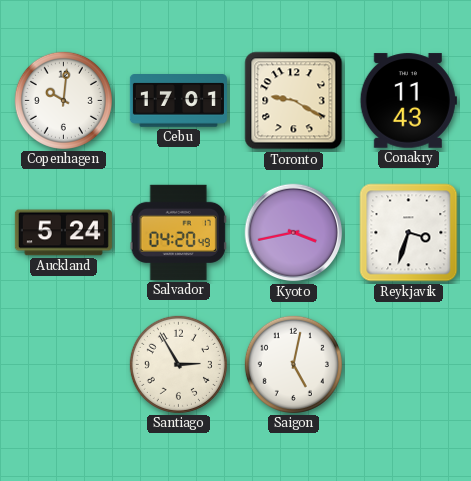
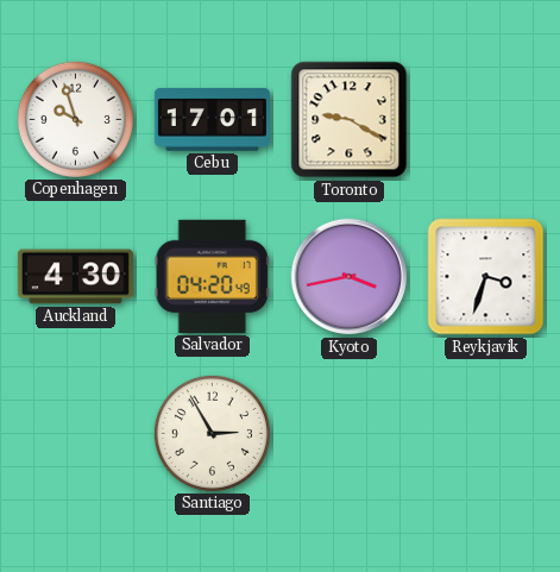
Copenhagen: 10:01 -> 9:57 (75, 119)
Conakry: 11:43 -> none (408, 101)
Auckland: 5:24 -> 4:30 (75, 277)
Saigon: 5:02 -> none (293, 364)
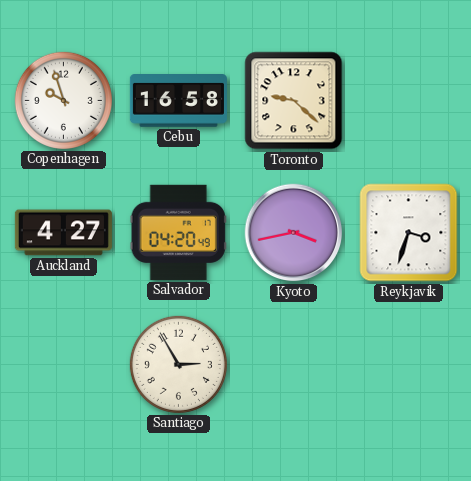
Cebu: 17:01 -> 16:58 (178, 101)
Toronto: 9:20 -> 9:22 (294, 101)
Auckland: 4:30 -> 4:27 (63, 233)
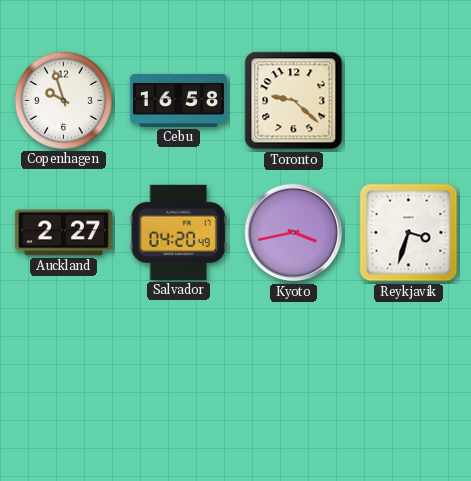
Auckland: 4:27 -> 2:27 (63, 233)
Santiago: 2:55 -> none (178, 364)
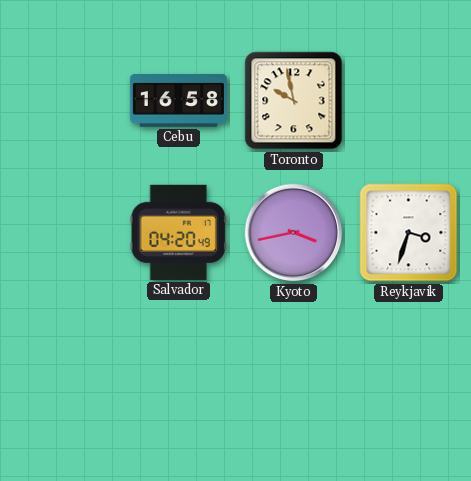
Copenhagen: 9:57 -> none (63, 100)
Toronto: 9:22 -> 9:58 (294, 101)
Auckland: 2:27 -> none (63, 233)
